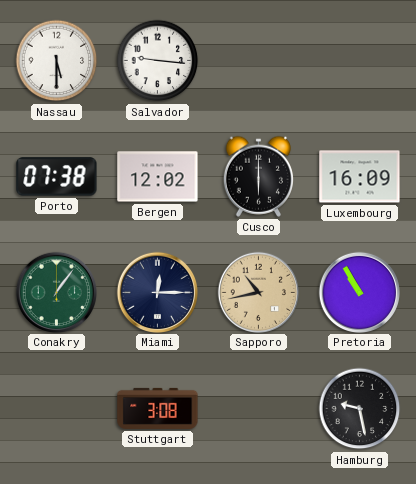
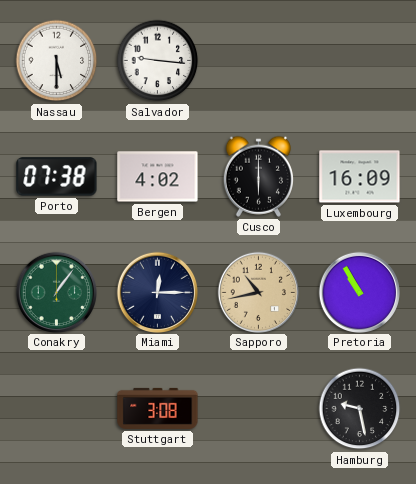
Bergen: 12:02 -> 4:02 (158, 177)
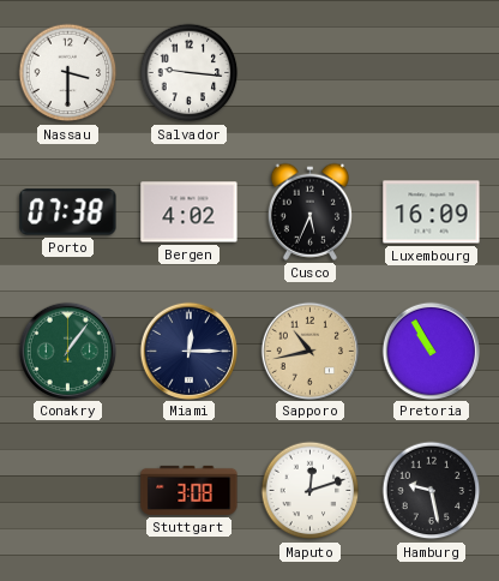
Nassau: 5:30 -> 3:30 (68, 73)
Cusco: 6:00 -> 5:34 (309, 211)
Maputo: none -> 12:12 (311, 491)
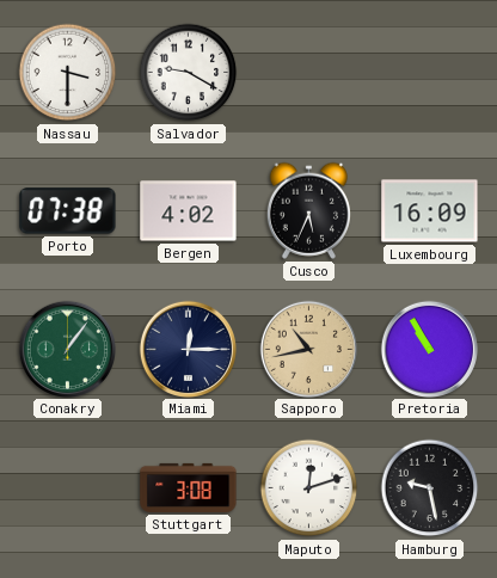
Salvador: 9:16 -> 9:20 (189, 73)
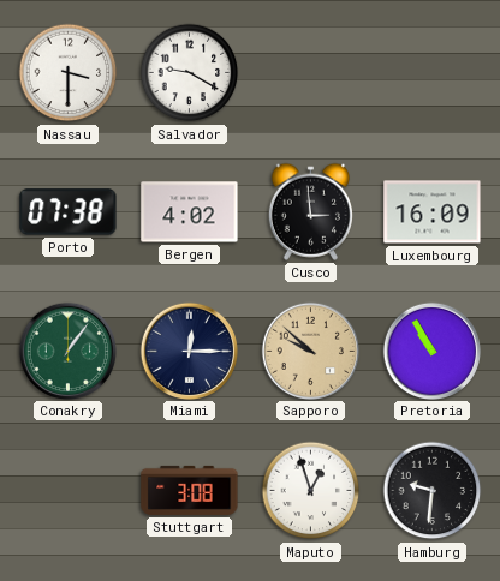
Cusco: 5:34 -> 2:59 (310, 211)
Sapporo: 10:43 -> 9:52 (310, 351)
Maputo: 12:12 -> 12:57 (311, 491)
Hamburg: 9:28 -> 9:31 (433, 491)
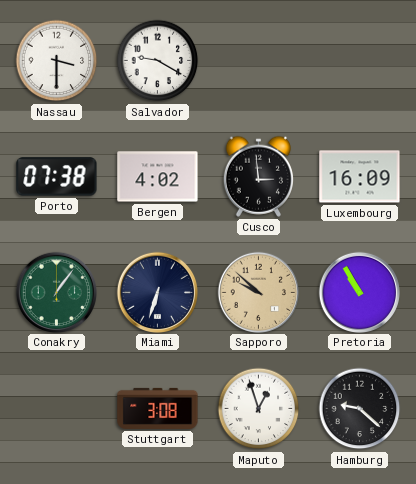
Miami: 12:15 -> 6:33 (157, 292)
Hamburg: 9:31 -> 9:22 (360, 409)
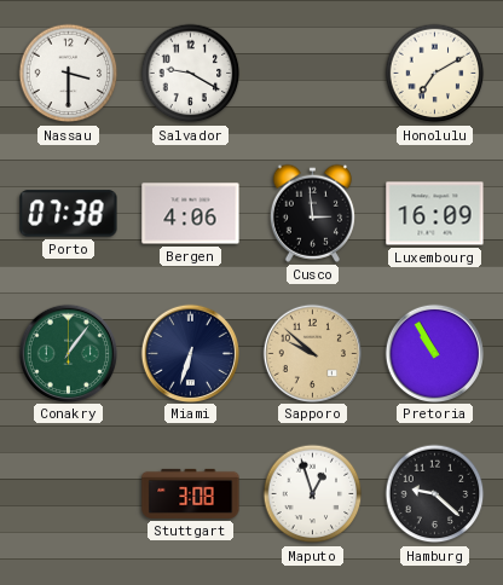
Honolulu: none -> 7:10 (435, 74)
Bergen: 4:02 -> 4:06 (191, 214)
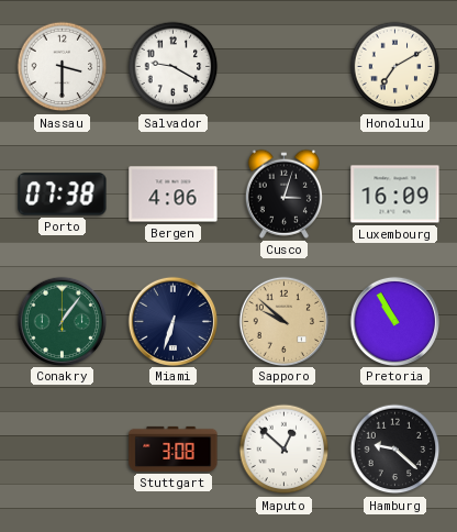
Cusco: 2:59 -> 3:03 (283, 193)
Maputo: 12:57 -> 12:52 (285, 450)
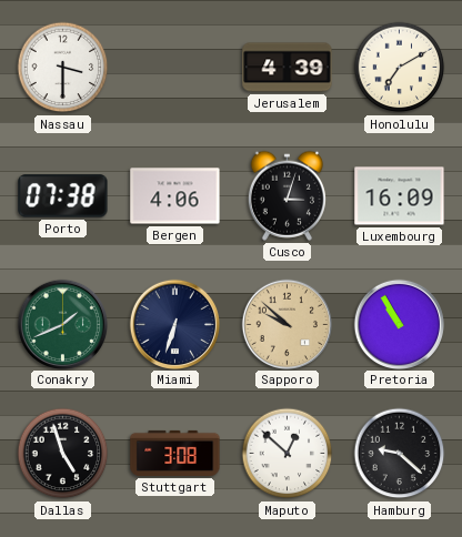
Salvador: 9:20 -> none (174, 67)
Jerusalem: none -> 4:39 (288, 68)
Conakry: 1:06 -> 1:41 (62, 324)
Dallas: none -> 4:57 (63, 454)
